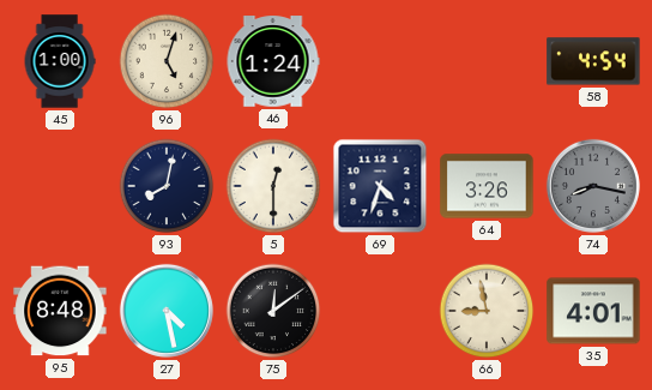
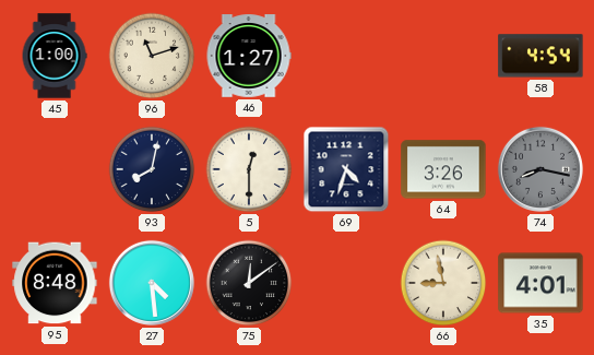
96: 5:03 -> 11:12 (152, 56)
46: 1:24 -> 1:27 (249, 56)
27: 4:28 -> 4:29 (152, 283)
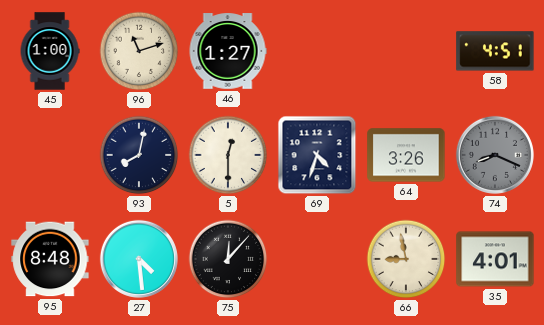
58: 4:54 -> 4:51 (495, 51)
74: 8:17 -> 8:19 (495, 155)
75: 12:09 -> 12:07 (228, 259)
